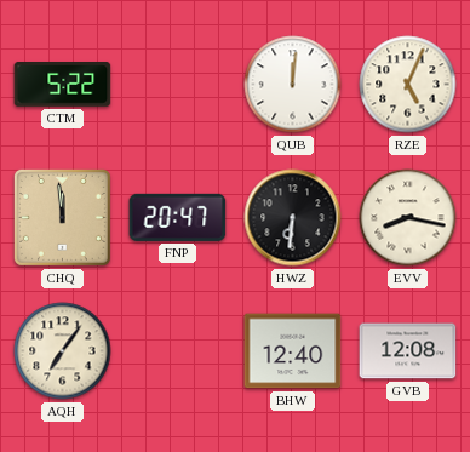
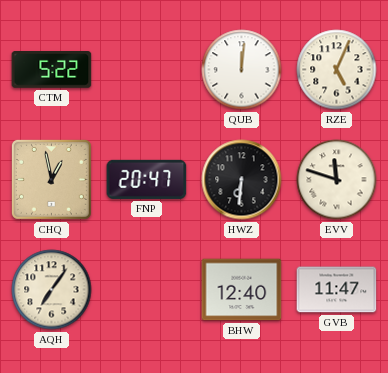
CHQ: 11:59 -> 12:58 (51, 179)
EVV: 8:17 -> 11:48 (337, 180)
GVB: 12:08 -> 11:47 (337, 290)
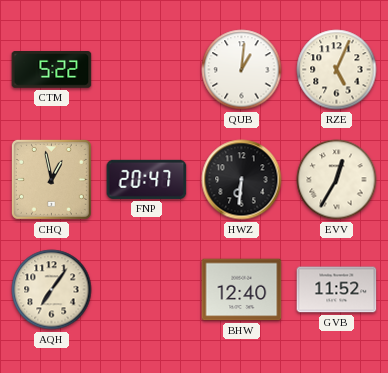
QUB: 12:01 -> 1:01 (242, 70)
EVV: 11:48 -> 12:35 (337, 180)
GVB: 11:47 -> 11:52 (337, 290)
